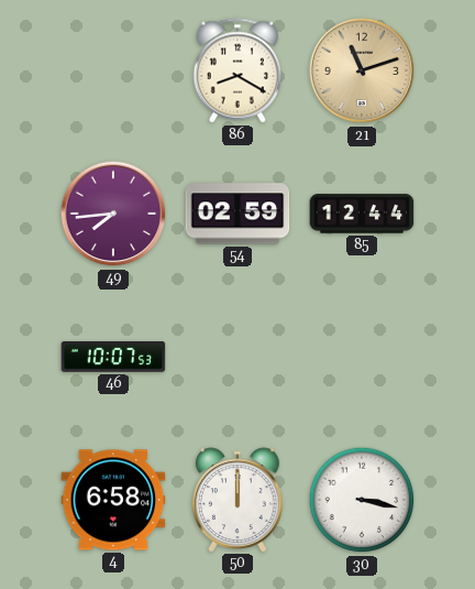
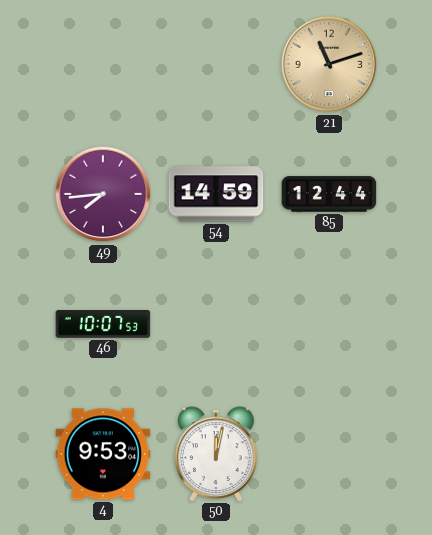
86: 8:20 -> none (237, 70)
54: 02:59 -> 14:59 (216, 194)
4: 6:58 -> 9:53 (103, 454)
50: 12:00 -> 12:02 (216, 454)
30: 3:17 -> none (362, 500)
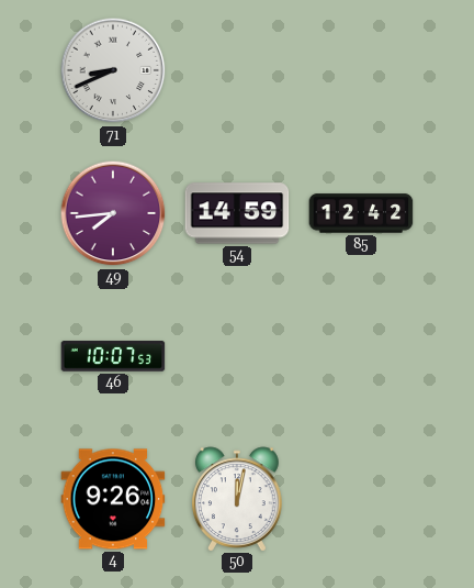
71: none -> 8:41 (113, 70)
21: 11:12 -> none (329, 64)
85: 12:44 -> 12:42 (361, 213)
4: 9:53 -> 9:26 (113, 499)
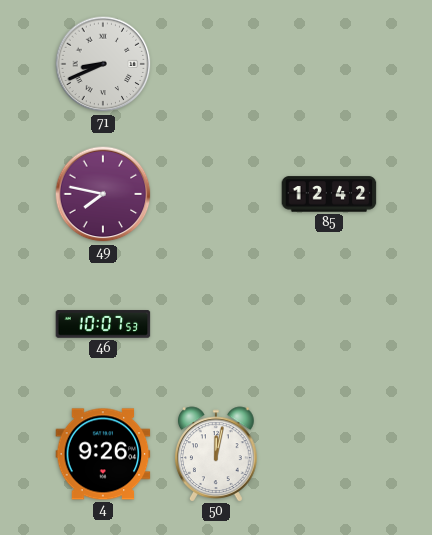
49: 7:44 -> 7:47 (103, 194)
54: 14:59 -> none (237, 213)
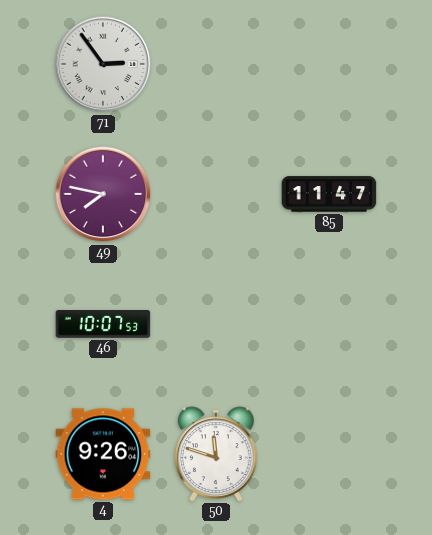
71: 8:41 -> 2:54 (103, 64)
85: 12:42 -> 11:47 (329, 194)
50: 12:02 -> 11:48 (216, 454)
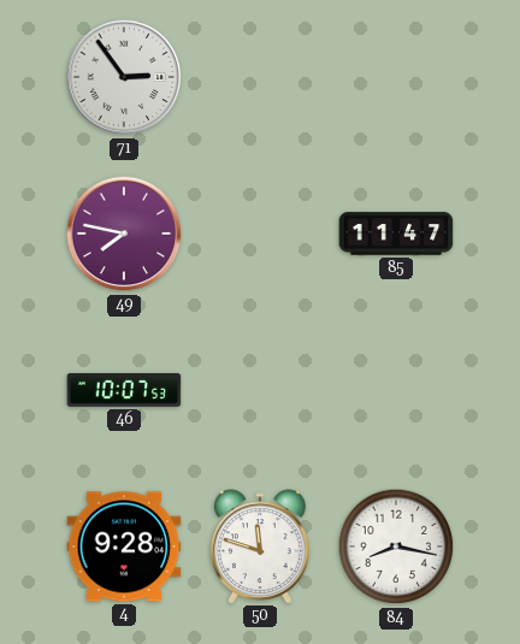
4: 9:26 -> 9:28 (124, 546)
84: none -> 8:17 (396, 546)
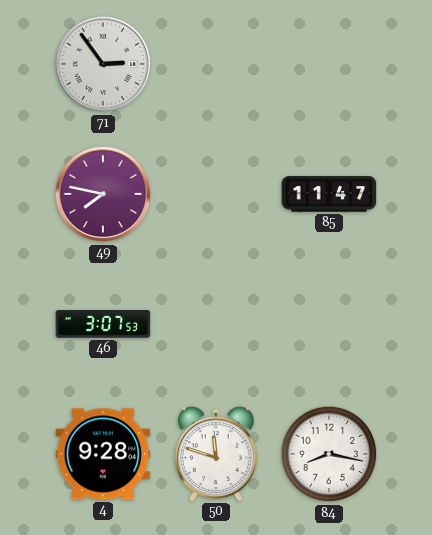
46: 10:07 -> 3:07 (103, 324)
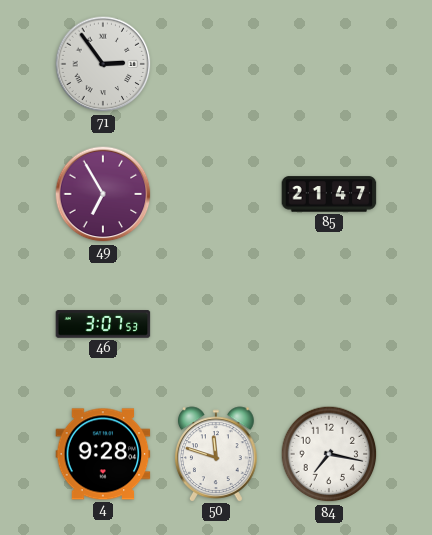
49: 7:47 -> 6:55 (103, 194)
85: 11:47 -> 21:47 (329, 194)
84: 8:17 -> 7:17 (329, 454)
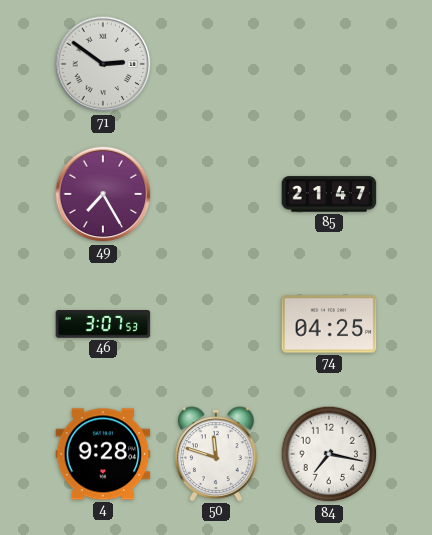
71: 2:54 -> 2:51 (103, 64)
49: 6:55 -> 7:25 (103, 194)
74: none -> 04:25 (329, 324)
